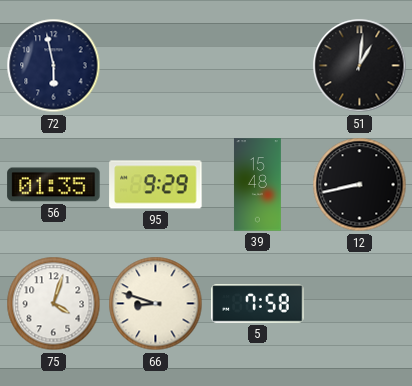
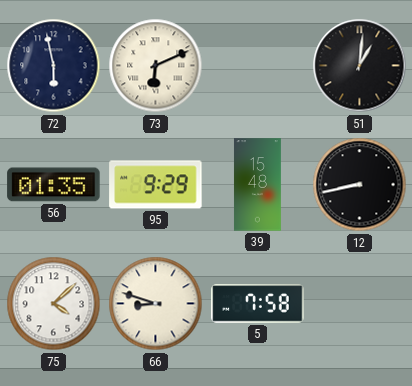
73: none -> 6:11 (156, 66)
75: 4:03 -> 4:08 (54, 304)
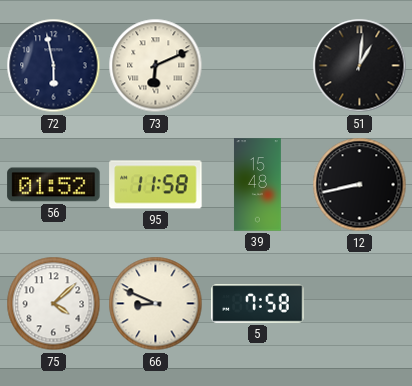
56: 01:35 -> 01:52 (54, 185)
95: 9:29 -> 11:58 (156, 185)
66: 8:48 -> 8:49 (156, 304)
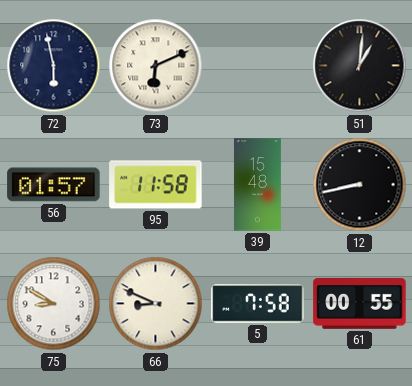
56: 01:52 -> 01:57 (54, 185)
75: 4:08 -> 8:50 (54, 304)
61: none -> 00:55 (360, 304)
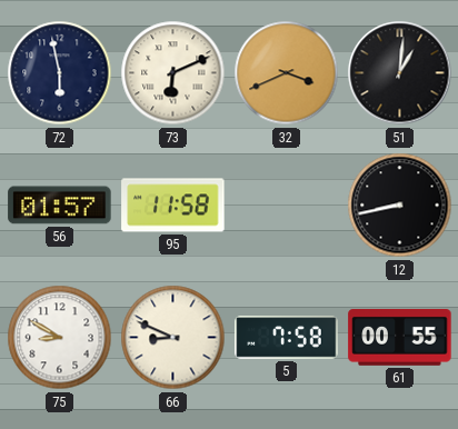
32: none -> 3:41 (287, 73)
39: 15:48 -> none (257, 185)
